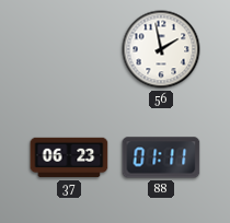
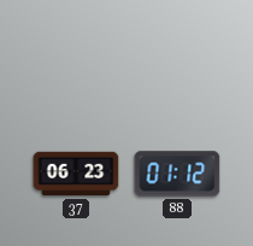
56: 1:58 -> none (161, 49)
88: 01:11 -> 01:12 (177, 174)
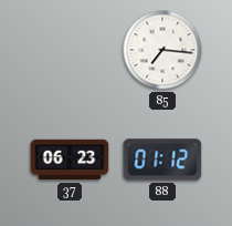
85: none -> 7:16 (162, 50)
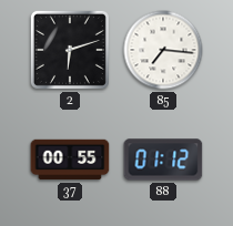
2: none -> 6:12 (70, 50)
37: 06:23 -> 00:55 (70, 160)
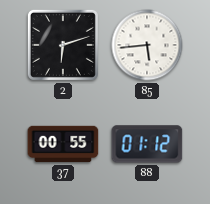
85: 7:16 -> 5:44 (147, 45)
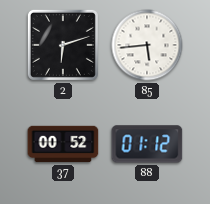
37: 00:55 -> 00:52 (63, 144)
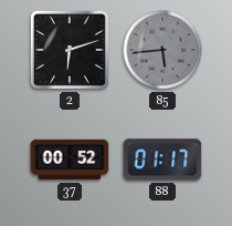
85 dial: white -> grey (162, 50)
88: 01:12 -> 01:17 (162, 160)
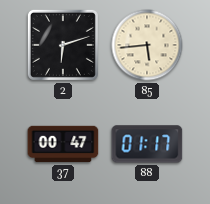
85 dial: grey -> cream (147, 45)
37: 00:52 -> 00:47 (63, 144)
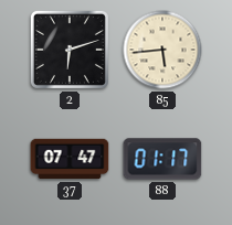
37: 00:47 -> 07:47 (70, 159)
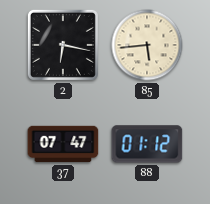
2: 6:12 -> 6:17 (63, 45)
88: 01:17 -> 01:12 (147, 144)
